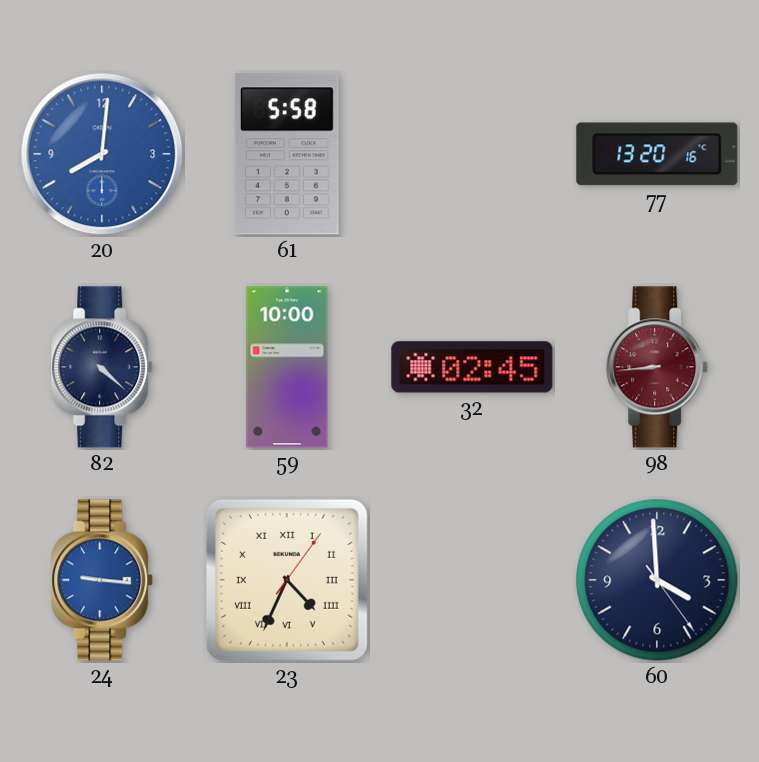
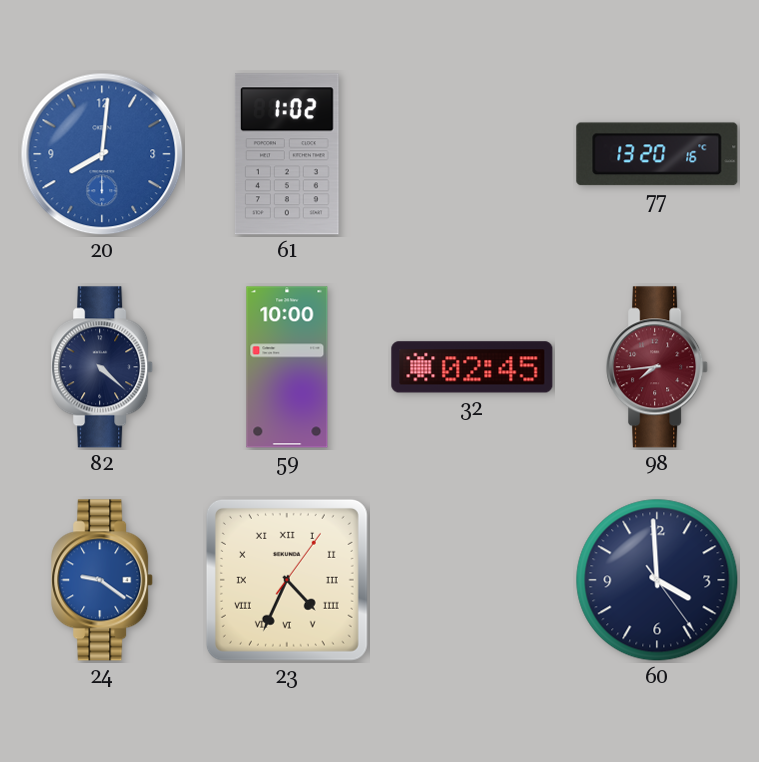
61: 5:58 -> 1:02 (287, 154)
98: 8:44 -> 7:44 (658, 367)
24: 9:16 -> 9:21 (103, 580)
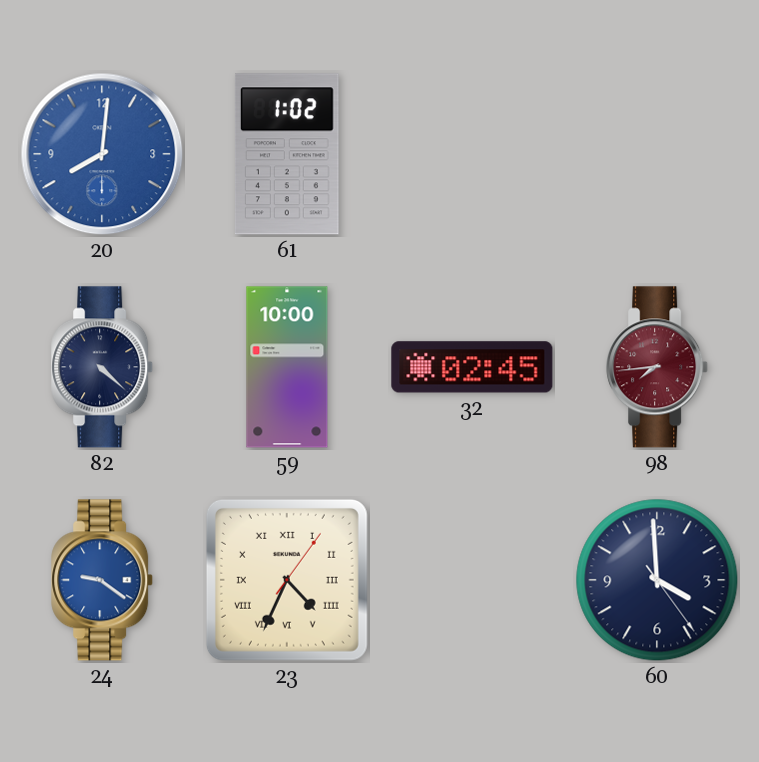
77: 13:20 -> none (657, 154)
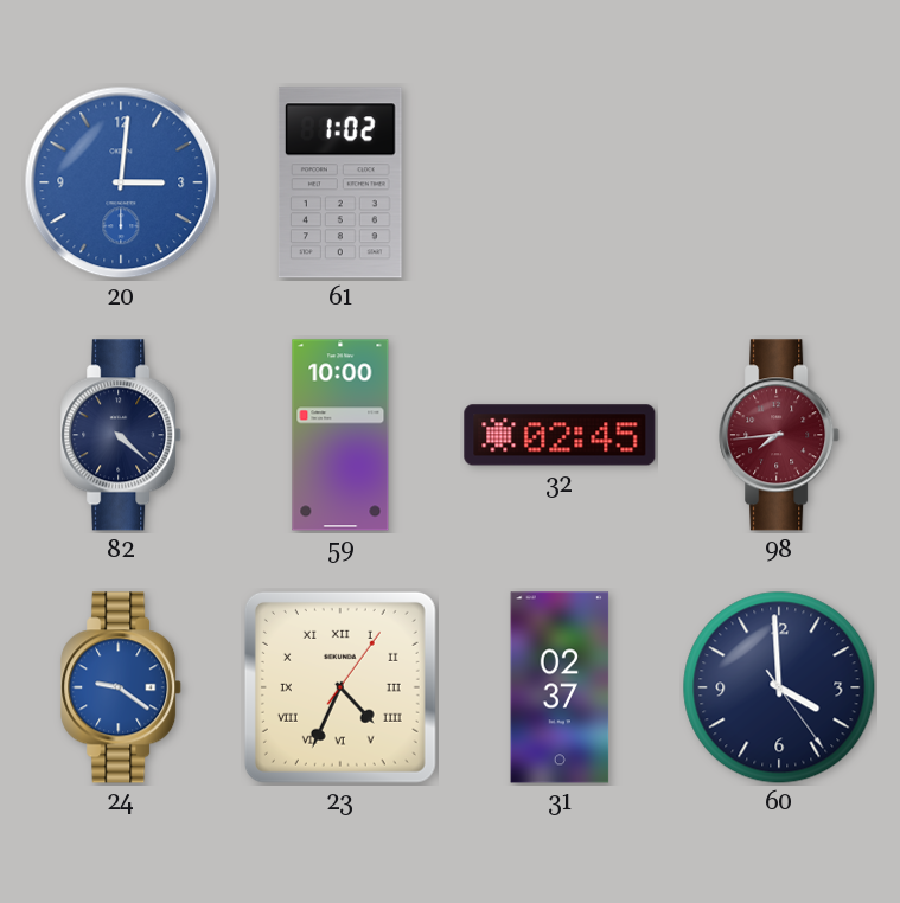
20: 8:01 -> 3:01 (121, 182)
31: none -> 02:37 (560, 687)
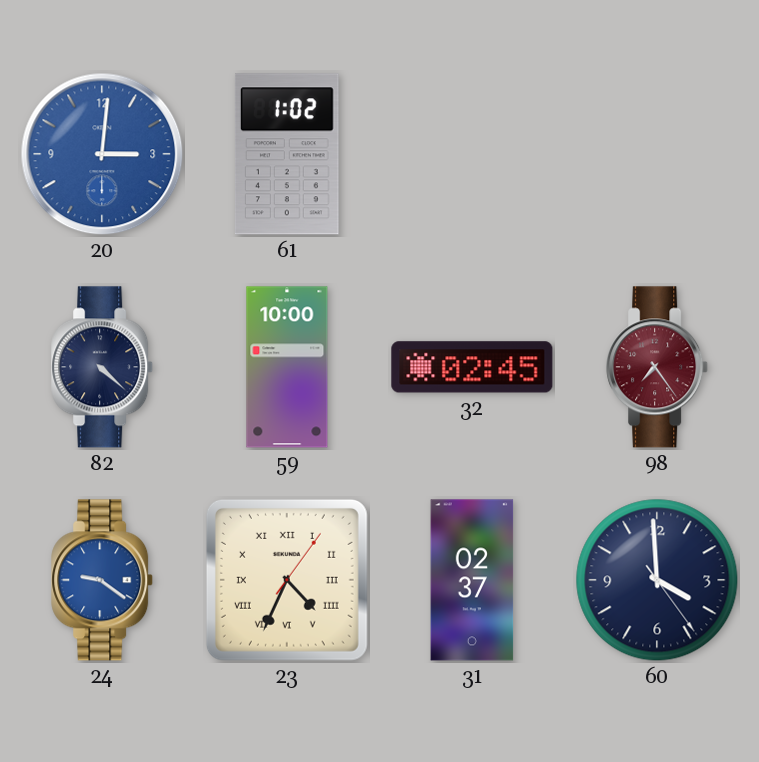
98: 7:44 -> 7:24 (658, 367)
